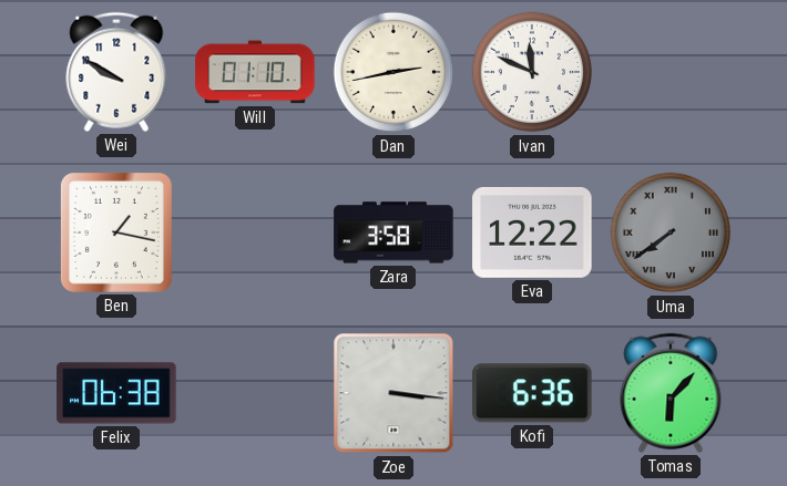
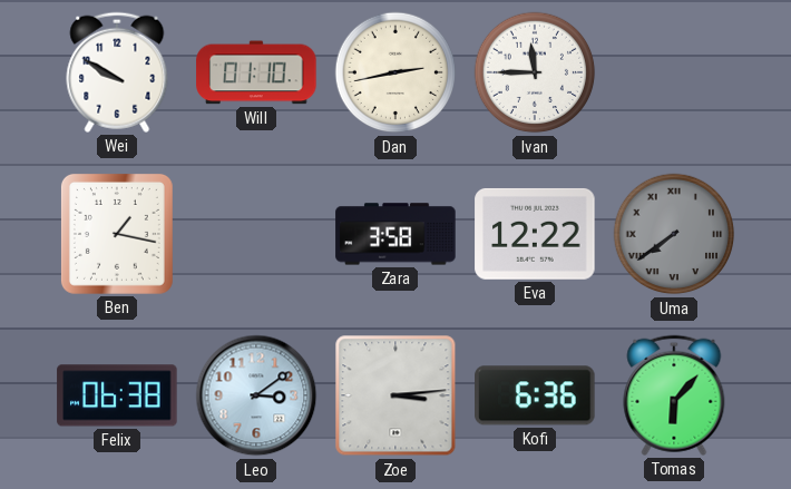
Ivan: 11:49 -> 11:45 (535, 72)
Leo: none -> 3:09 (256, 395)
Zoe: 3:16 -> 3:14 (395, 395)
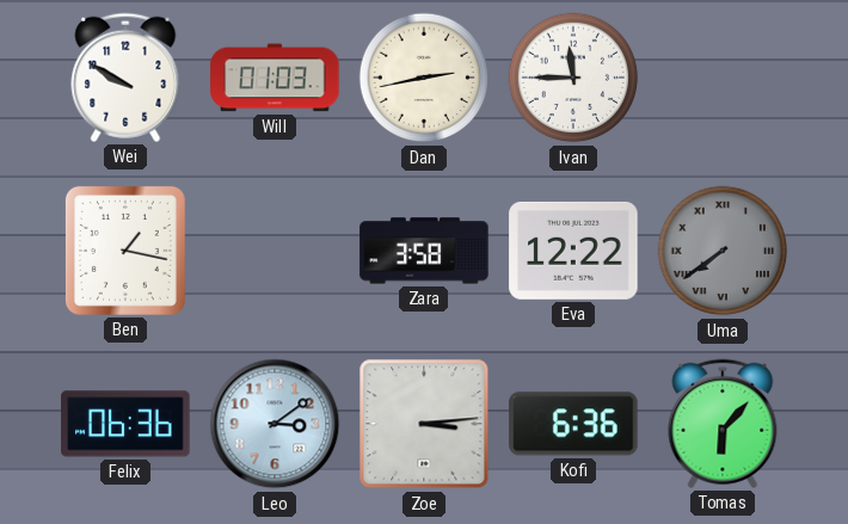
Will: 01:10 -> 01:03 (275, 78)
Felix: 06:38 -> 06:36 (125, 424)
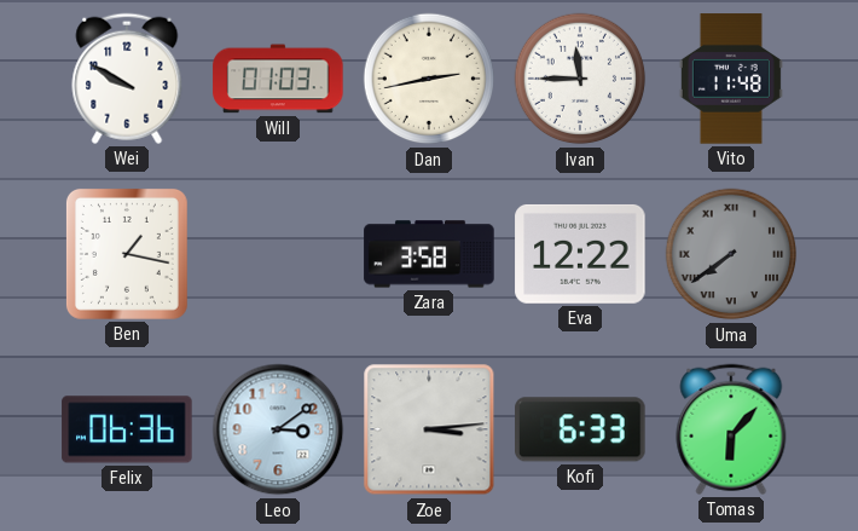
Vito: none -> 11:48 (731, 79)
Kofi: 6:36 -> 6:33 (580, 429)
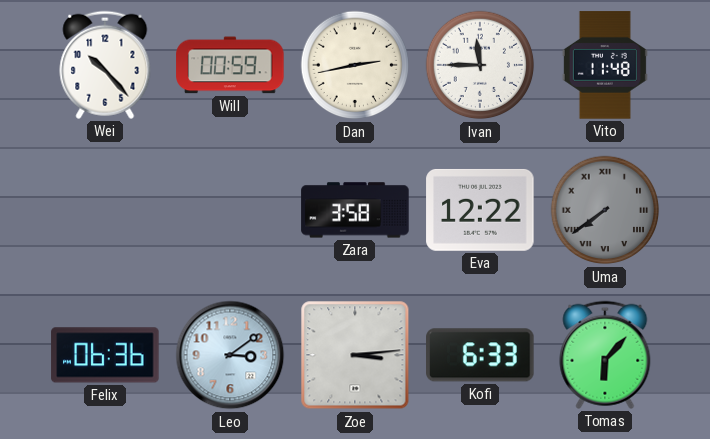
Wei: 9:50 -> 10:23 (105, 65)
Will: 01:03 -> 00:59 (230, 65)
Ben: 1:17 -> none (127, 254)
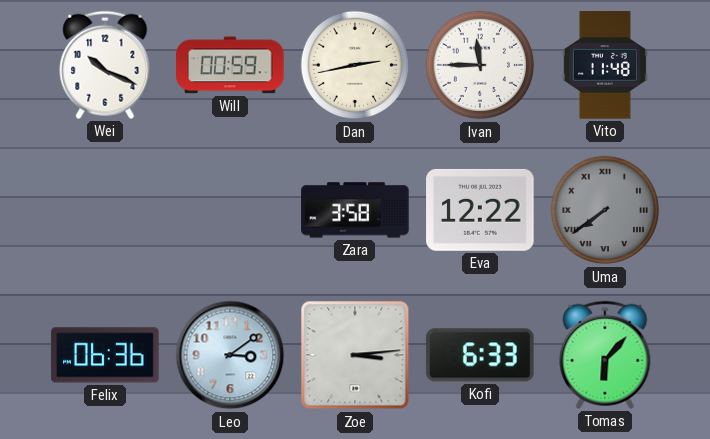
Wei: 10:23 -> 10:19 (105, 65)
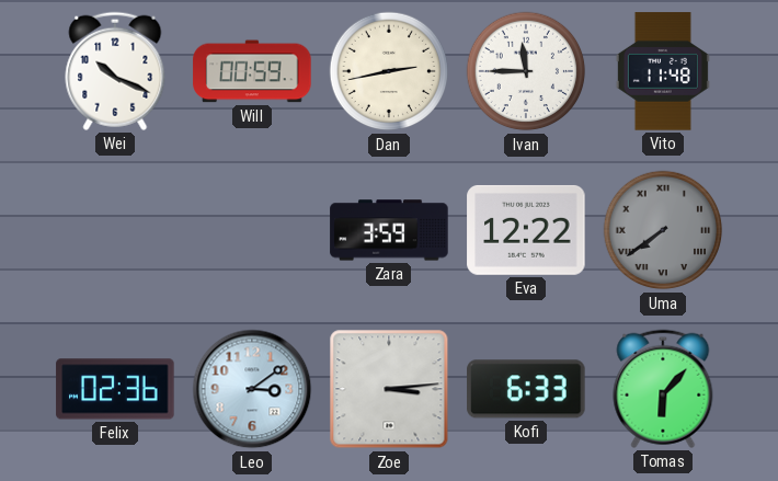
Zara: 3:58 -> 3:59 (389, 230)
Felix: 06:36 -> 02:36 (115, 389)
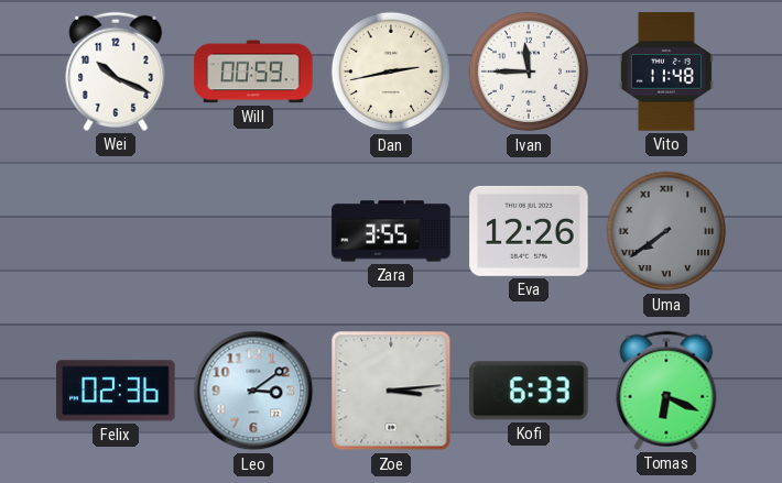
Zara: 3:59 -> 3:55 (391, 231)
Eva: 12:22 -> 12:26 (529, 231)
Tomas: 6:07 -> 6:19 (666, 391)
